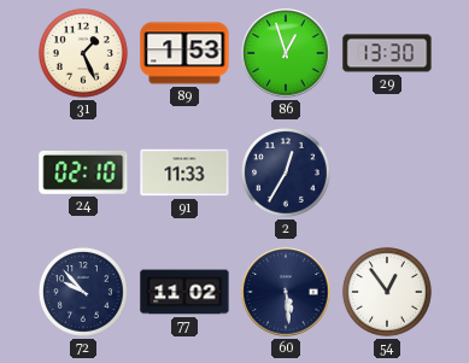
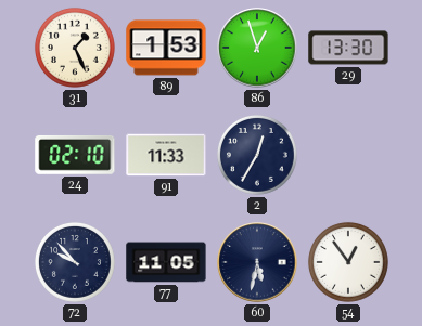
77: 11:02 -> 11:05 (166, 262)
60: 5:29 -> 5:32 (257, 262)
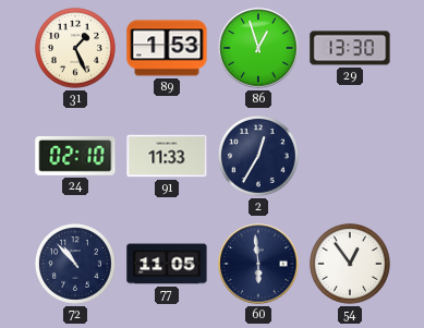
72: 9:53 -> 10:53 (75, 264)
60: 5:32 -> 5:59 (258, 264)
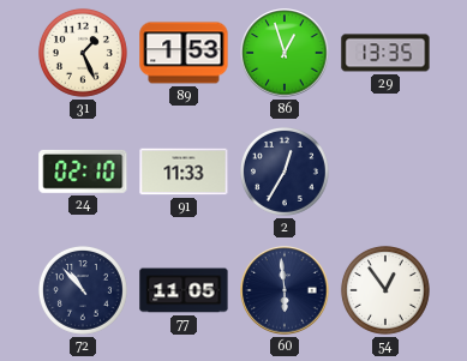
29: 13:30 -> 13:35 (385, 53)
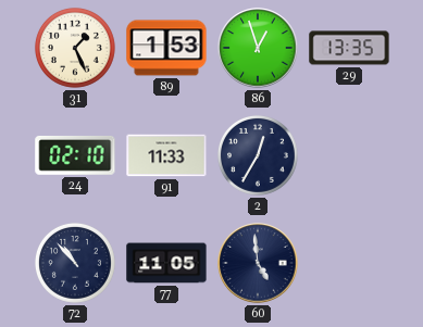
60: 5:59 -> 4:59 (258, 263)
54: 12:54 -> none (385, 290)
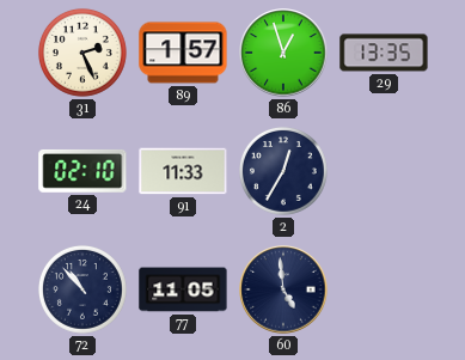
31: 1:26 -> 2:26 (82, 53)
89: 1:53 -> 1:57 (183, 53)
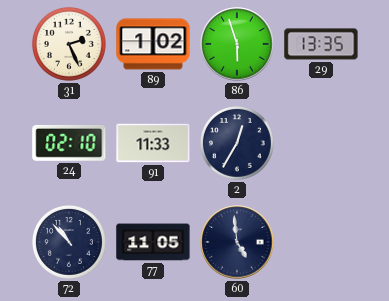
89: 1:57 -> 1:02 (153, 44)
86: 12:57 -> 5:57 (237, 44)
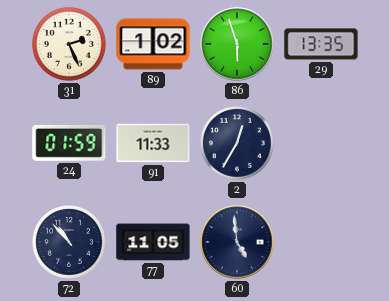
24: 02:10 -> 01:59 (69, 143)
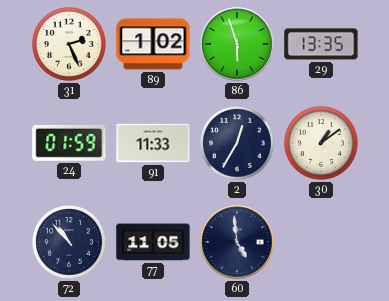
30: none -> 1:09 (321, 143)
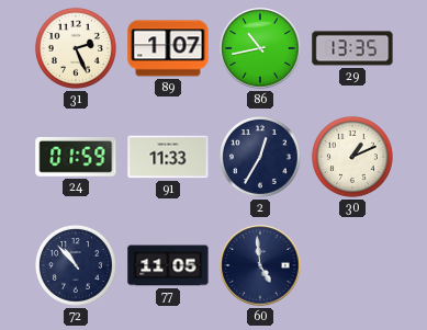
89: 1:02 -> 1:07 (168, 48)
86: 5:57 -> 10:43 (260, 48)
30: 1:09 -> 1:11 (352, 157)
